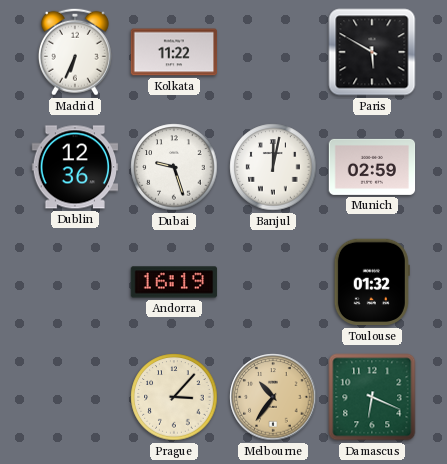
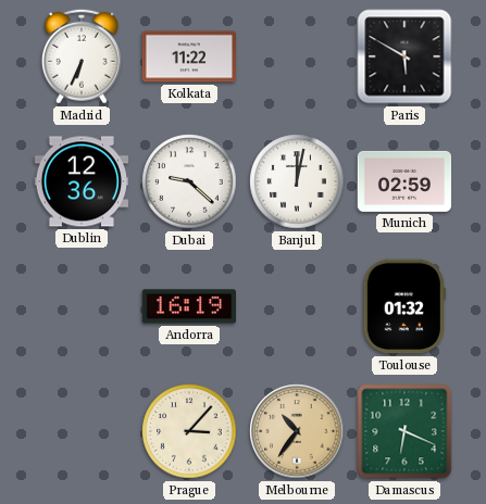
Dubai: 9:27 -> 9:22 (189, 181)
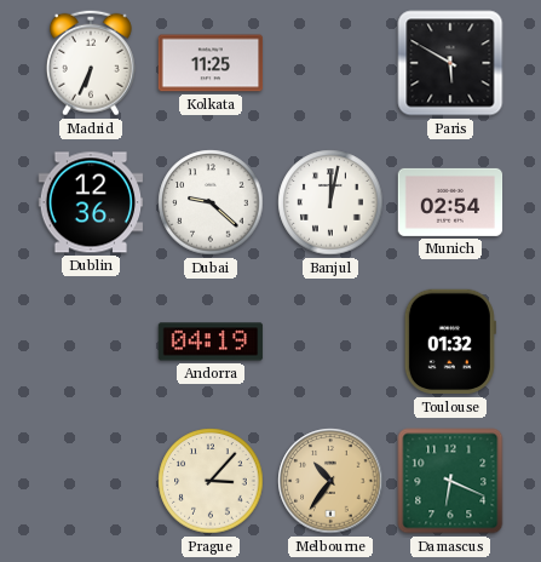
Kolkata: 11:22 -> 11:25 (211, 63)
Munich: 02:59 -> 02:54 (450, 202)
Andorra: 16:19 -> 04:19 (211, 342)
